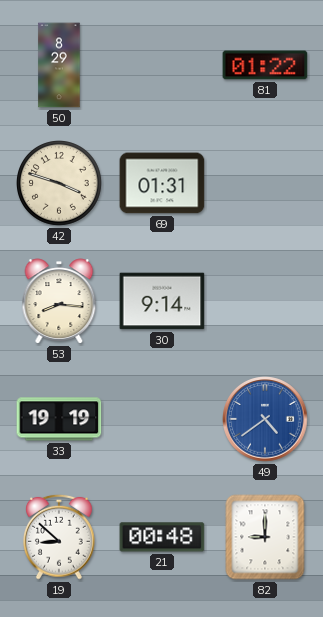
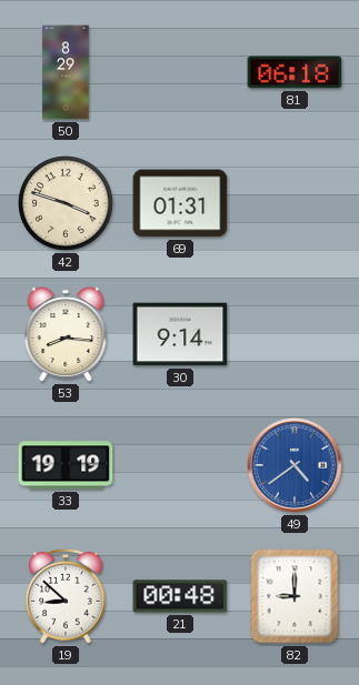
81: 01:22 -> 06:18 (295, 72)
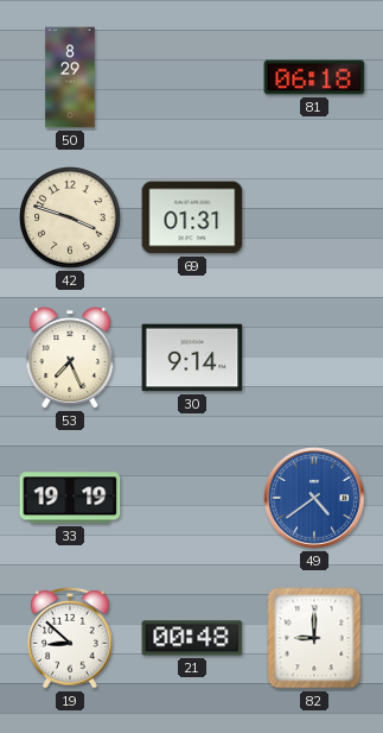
53: 8:16 -> 7:26 (70, 358)
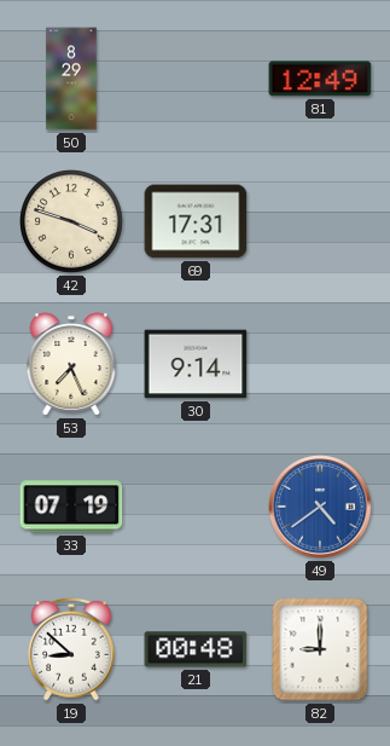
81: 06:18 -> 12:49 (320, 79)
69: 01:31 -> 17:31 (196, 221)
33: 19:19 -> 07:19 (71, 507)
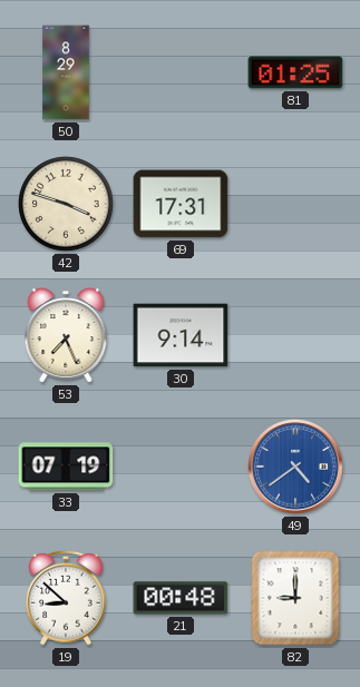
81: 12:49 -> 01:25 (295, 72)
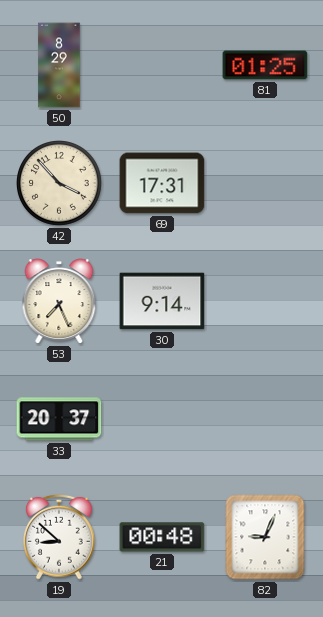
42: 3:48 -> 3:53 (60, 184)
33: 07:19 -> 20:37 (59, 419)
49: 4:39 -> none (295, 467)
82: 9:00 -> 9:04 (265, 537)
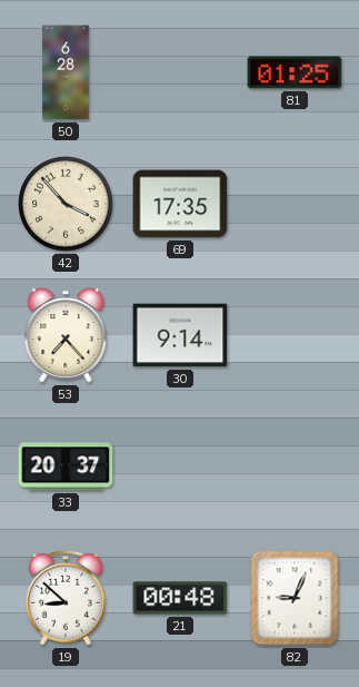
50: 8:29 -> 6:28 (66, 72)
69: 17:31 -> 17:35 (180, 204)
53: 7:26 -> 7:23 (66, 335)
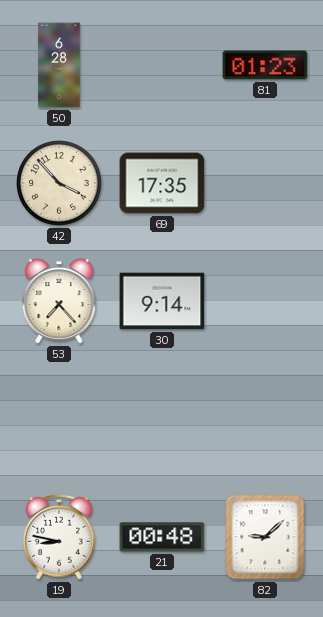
81: 01:25 -> 01:23 (265, 65)
33: 20:37 -> none (66, 467)
19: 8:52 -> 8:47 (60, 537)
82: 9:04 -> 9:08 (265, 537)
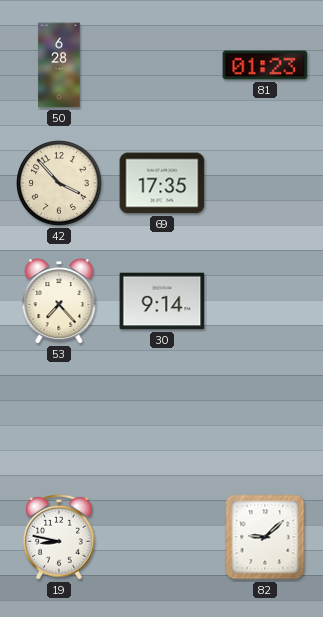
21: 00:48 -> none (162, 537)
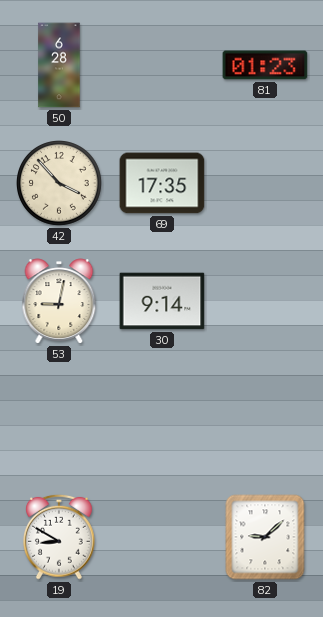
53: 7:23 -> 9:02 (59, 301)
19: 8:47 -> 8:50 (60, 537)
